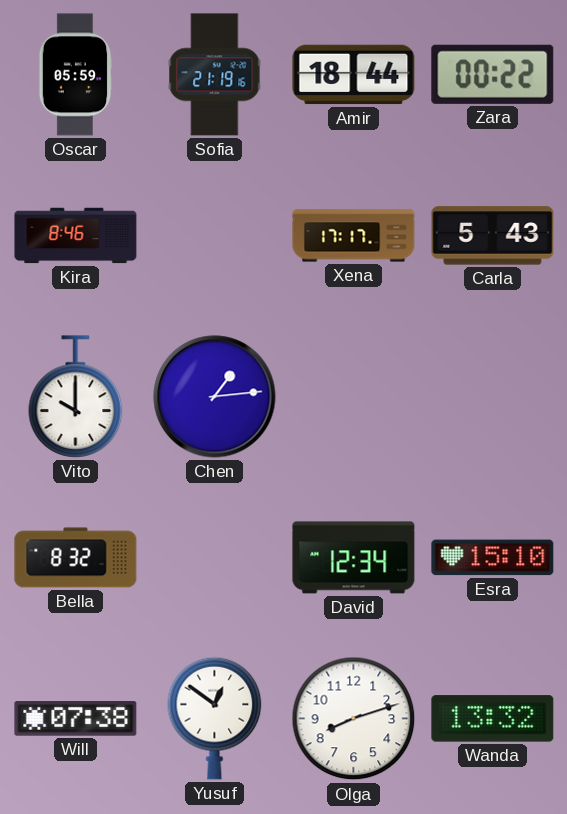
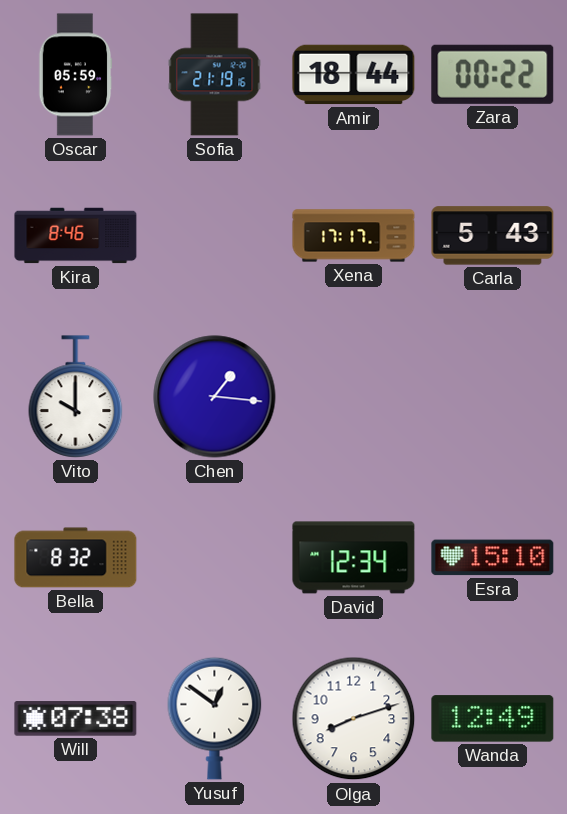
Chen: 1:14 -> 1:16 (215, 397)
Wanda: 13:32 -> 12:49 (493, 719)
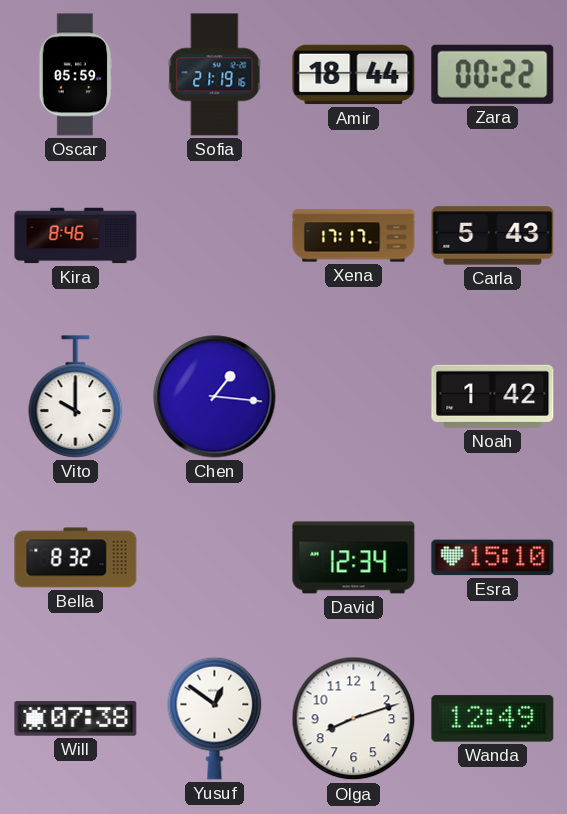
Noah: none -> 1:42 (493, 396)
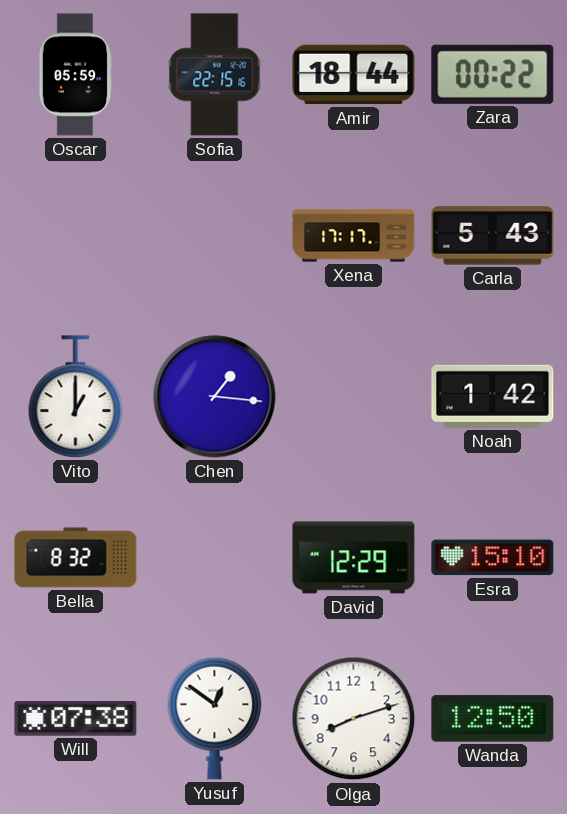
Sofia: 21:19 -> 22:15 (215, 75)
Kira: 8:46 -> none (76, 236)
Vito: 10:00 -> 1:00 (76, 397)
David: 12:34 -> 12:29 (354, 558)
Wanda: 12:49 -> 12:50 (493, 719)
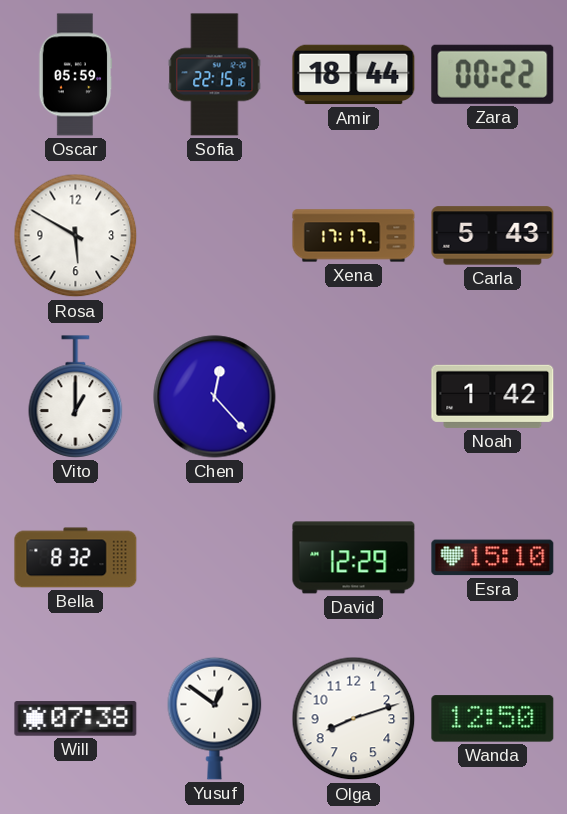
Rosa: none -> 5:50 (76, 236)
Chen: 1:16 -> 12:23 (215, 397)
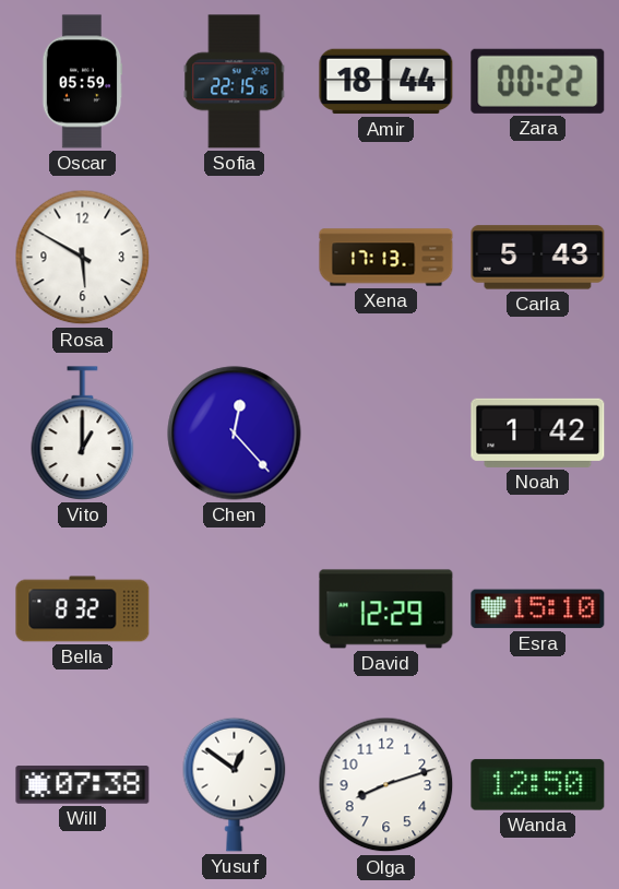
Xena: 17:17 -> 17:13 (386, 258)
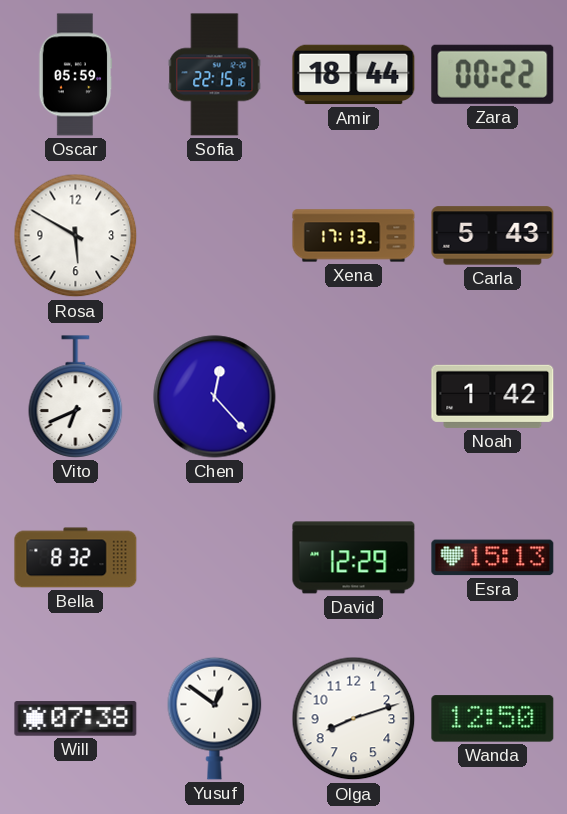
Vito: 1:00 -> 6:41 (76, 397)
Esra: 15:10 -> 15:13 (493, 558)
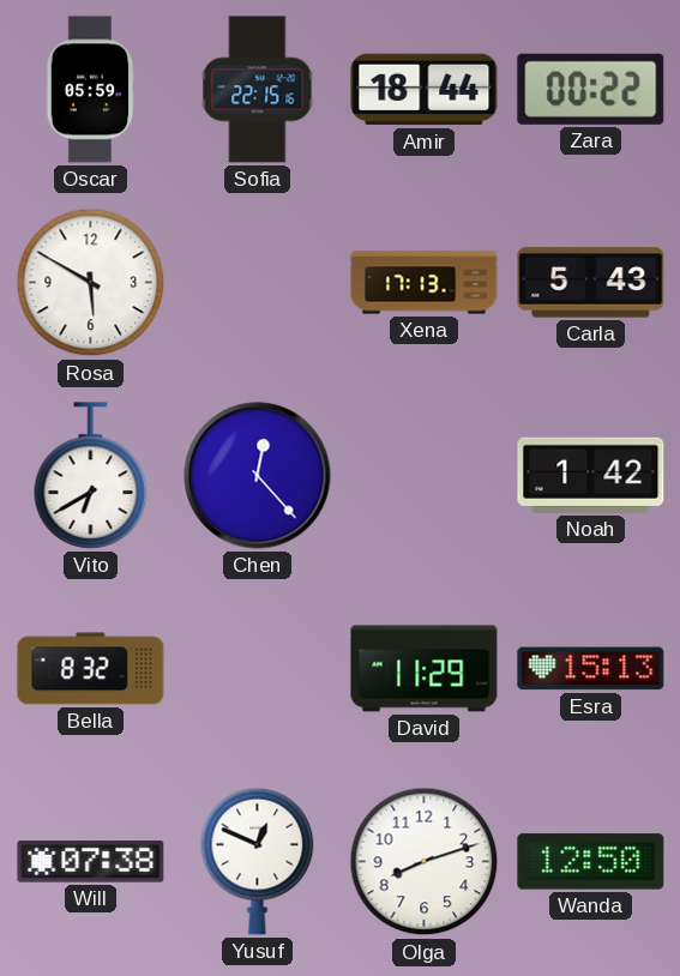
Vito: 6:41 -> 6:40 (91, 476)
David: 12:29 -> 11:29 (425, 669)
Yusuf: 12:51 -> 12:49 (258, 861)
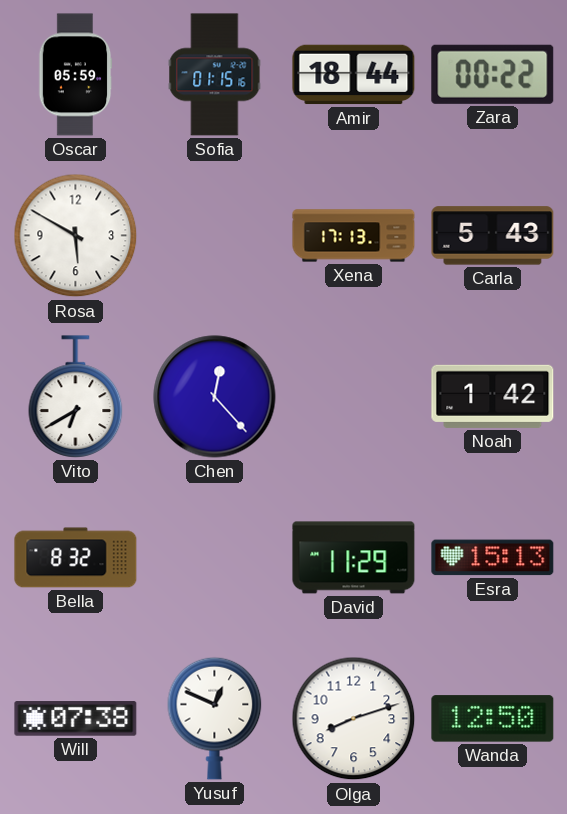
Sofia: 22:15 -> 01:15 (215, 75)
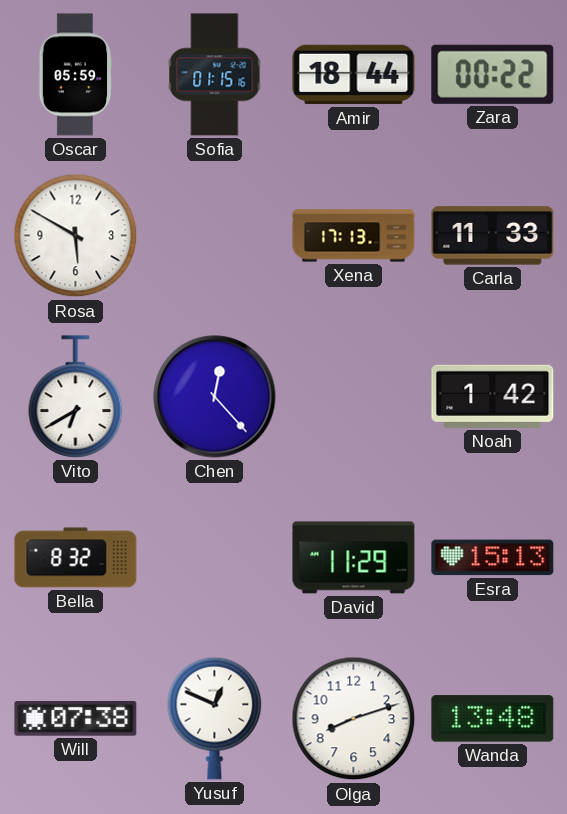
Carla: 5:43 -> 11:33 (493, 236)
Wanda: 12:50 -> 13:48 (493, 719)
